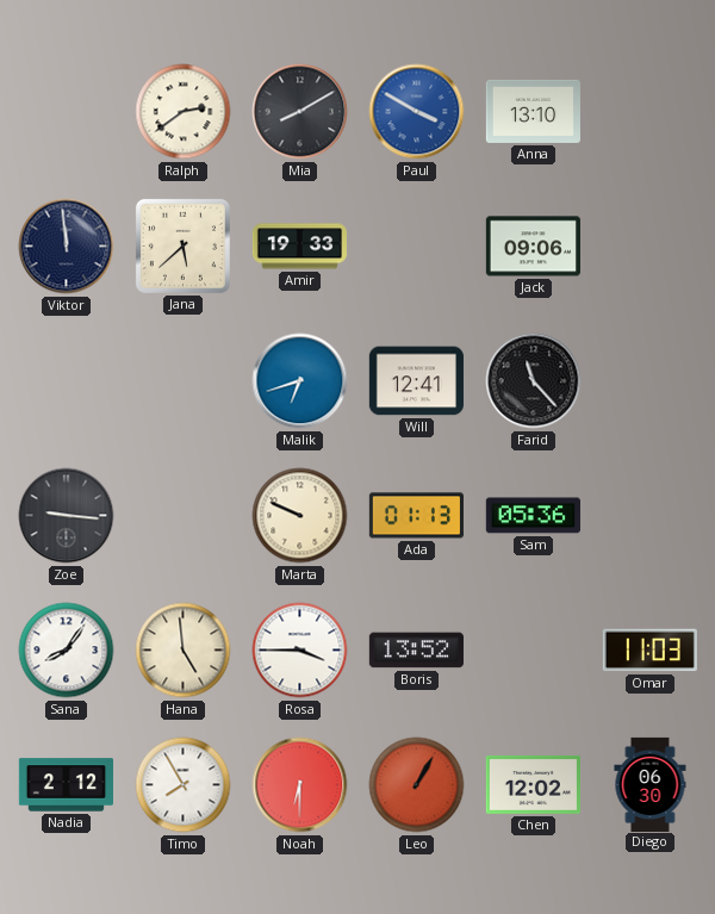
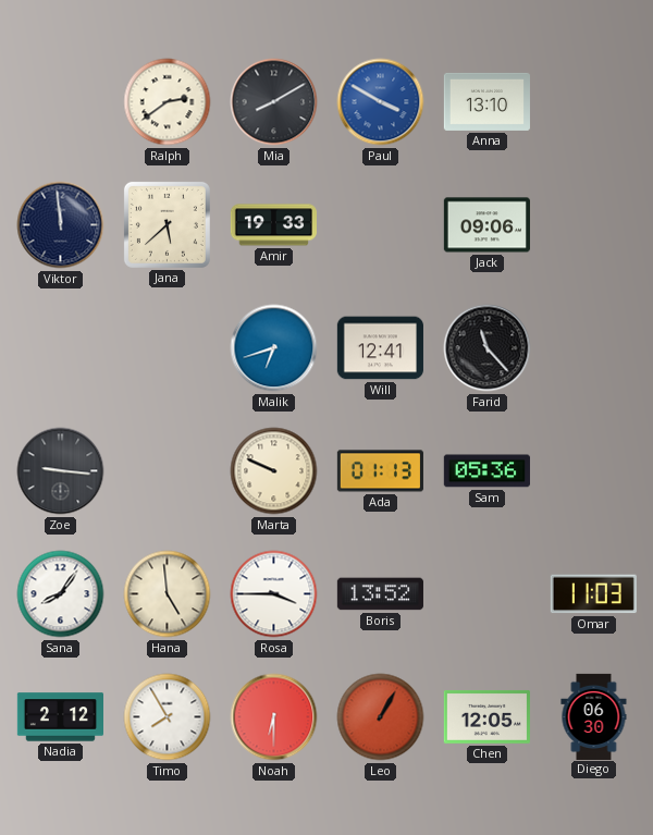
Chen: 12:02 -> 12:05 (486, 717)
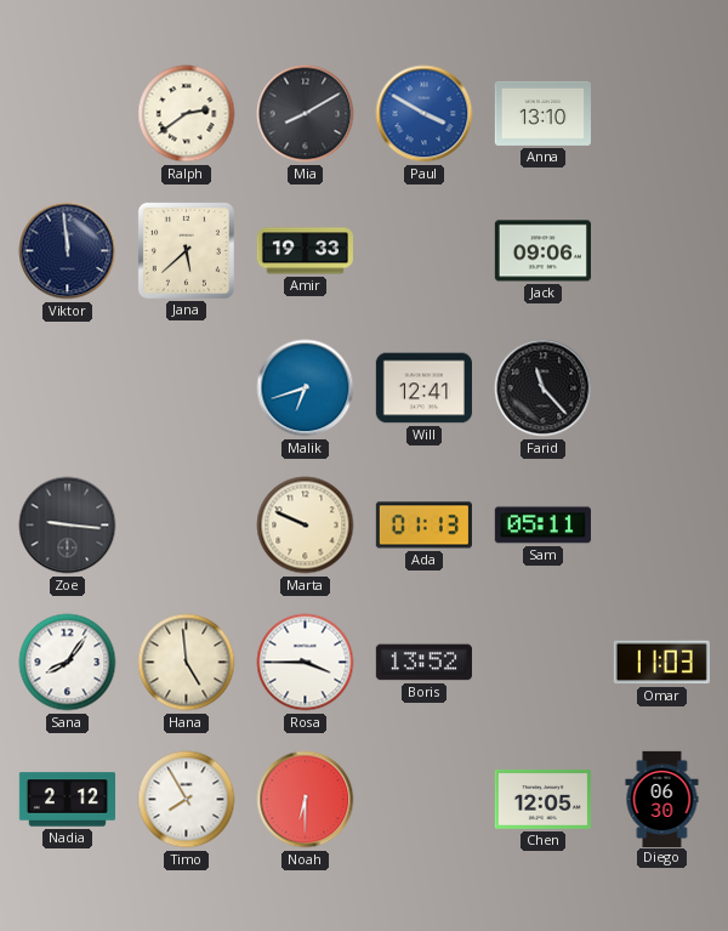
Sam: 05:36 -> 05:11 (542, 526)
Leo: 1:05 -> none (381, 717)
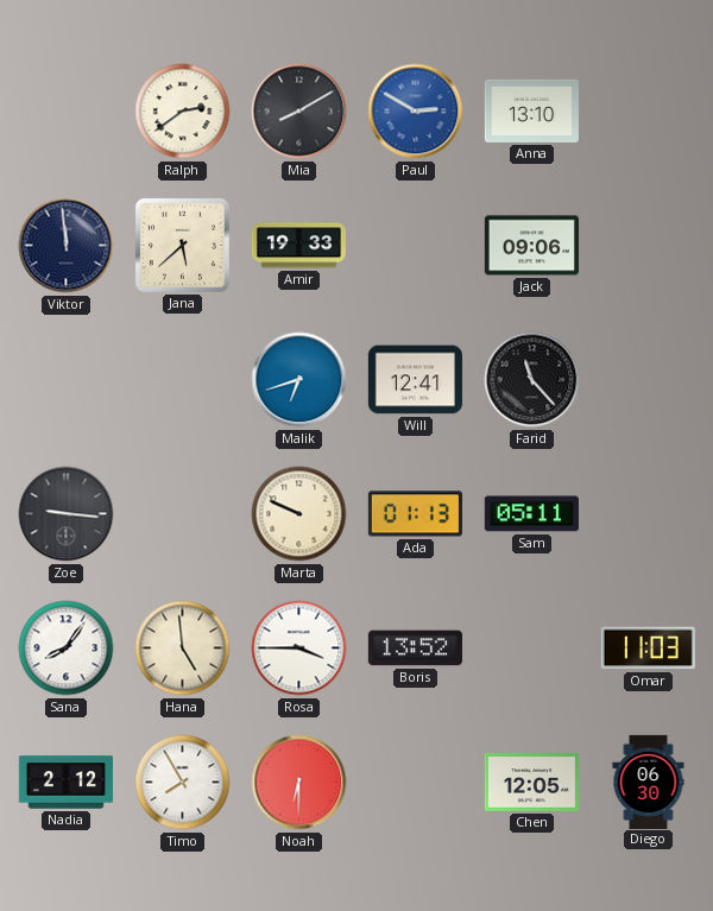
Paul: 3:50 -> 2:50 (416, 112)
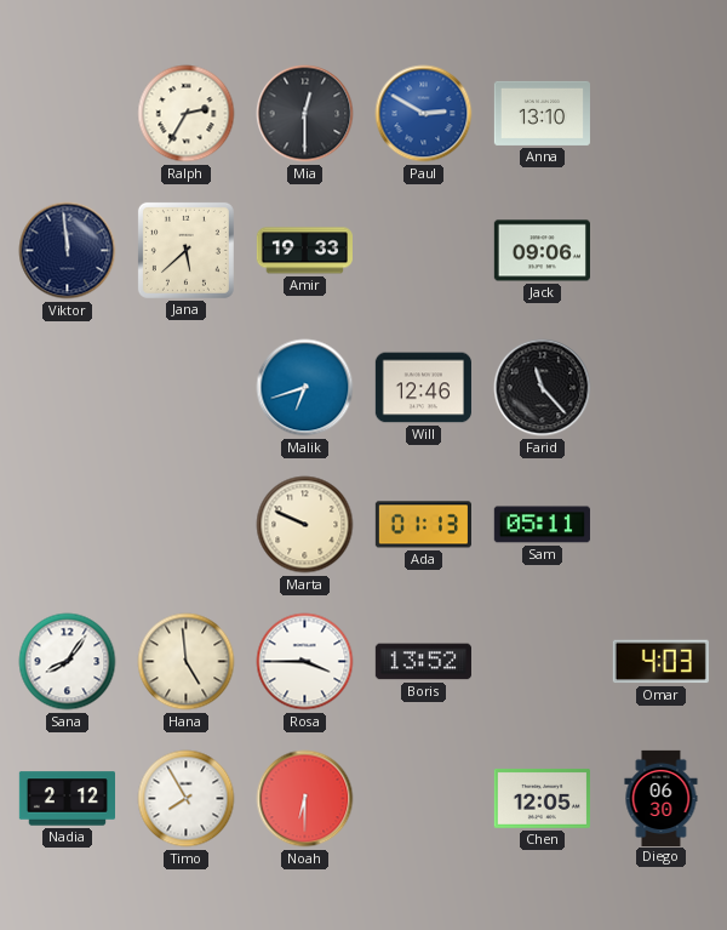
Ralph: 2:39 -> 2:35 (187, 114)
Mia: 8:10 -> 12:30 (305, 114)
Will: 12:41 -> 12:46 (423, 388)
Zoe: 9:16 -> none (67, 514)
Omar: 11:03 -> 4:03 (660, 662)
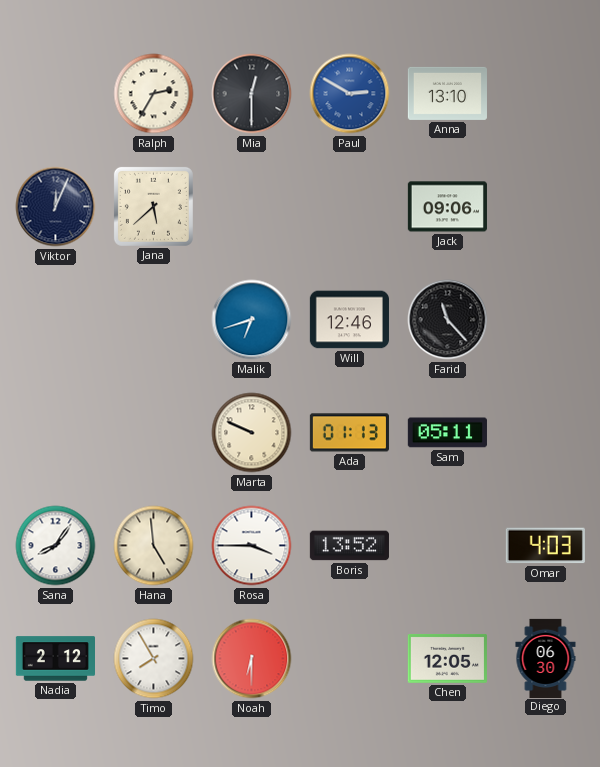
Viktor: 11:59 -> 12:04 (56, 207)
Amir: 19:33 -> none (304, 251)
